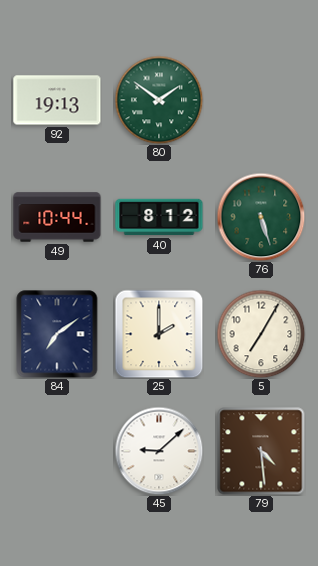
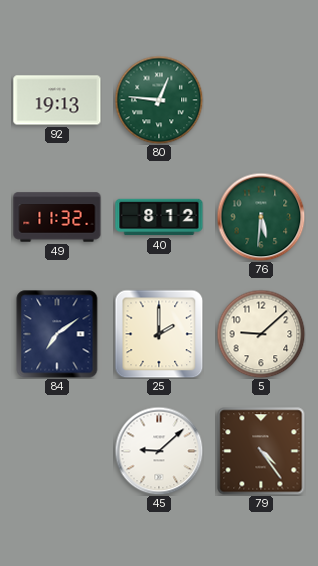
80: 1:51 -> 12:46 (159, 100)
49: 10:44 -> 11:32 (57, 217)
76: 5:27 -> 5:31 (261, 217)
5: 7:05 -> 9:08 (261, 334)
79: 4:29 -> 4:24 (261, 451)
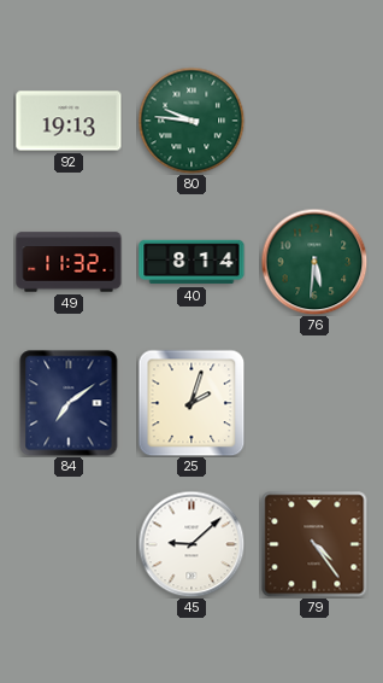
80: 12:46 -> 9:46 (191, 121)
40: 8:12 -> 8:14 (191, 262)
25: 2:00 -> 2:03 (191, 403)
5: 9:08 -> none (261, 334)
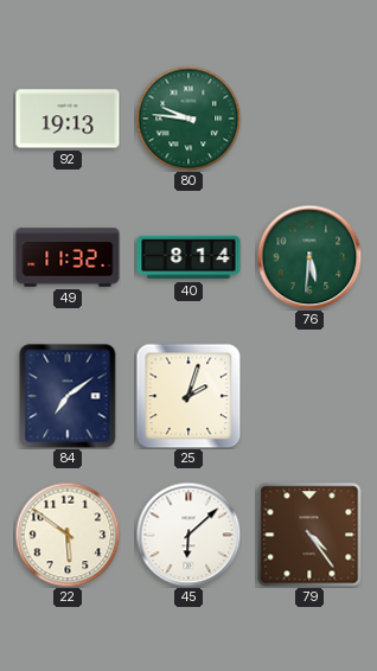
22: none -> 5:51 (68, 535)
45: 9:08 -> 6:08 (188, 535)
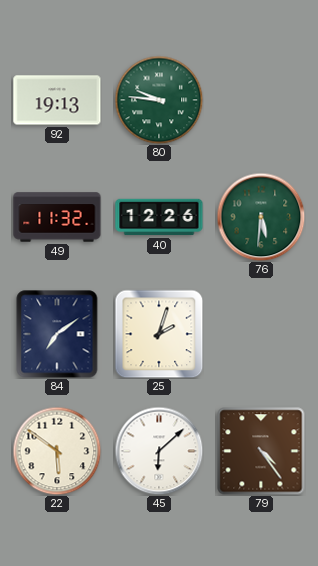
40: 8:14 -> 12:26 (159, 217)
